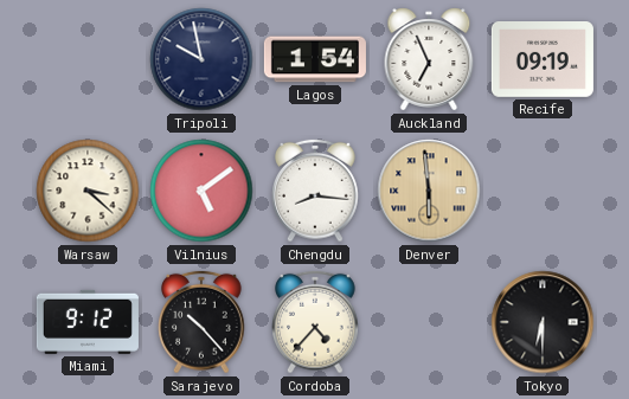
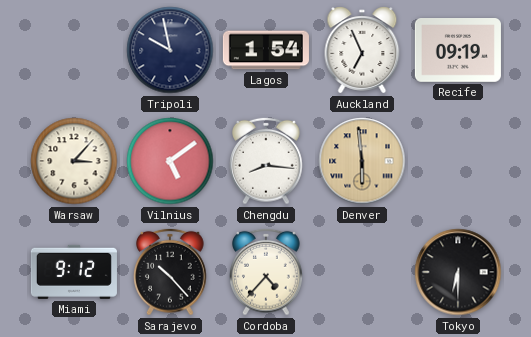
Warsaw: 3:22 -> 3:07 (74, 161)
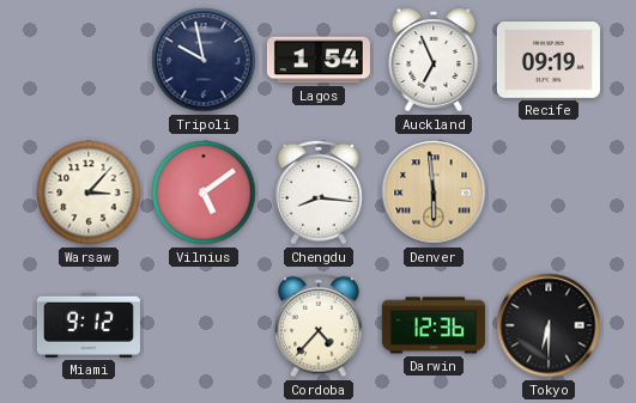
Sarajevo: 10:23 -> none (170, 272)
Darwin: none -> 12:36 (434, 325)
